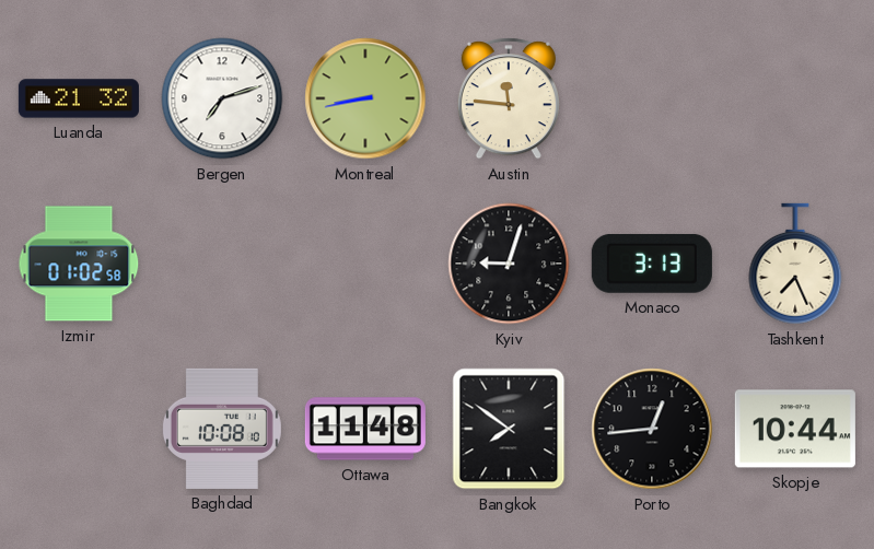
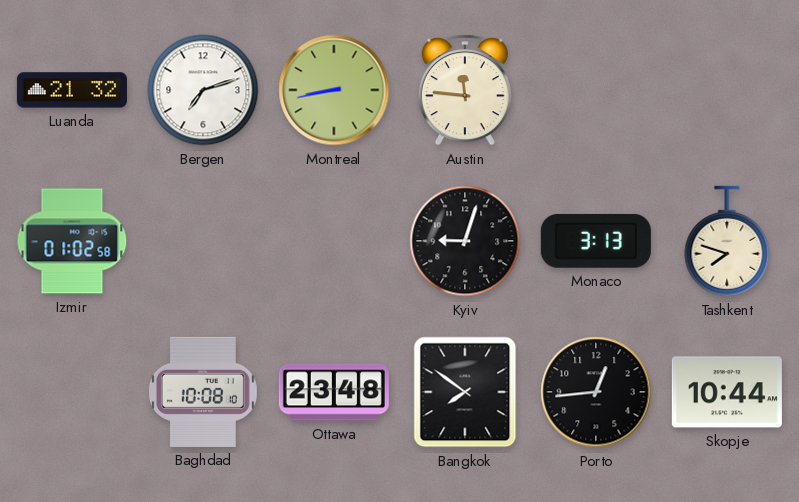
Tashkent: 7:26 -> 7:48 (727, 241)
Ottawa: 11:48 -> 23:48 (334, 392)
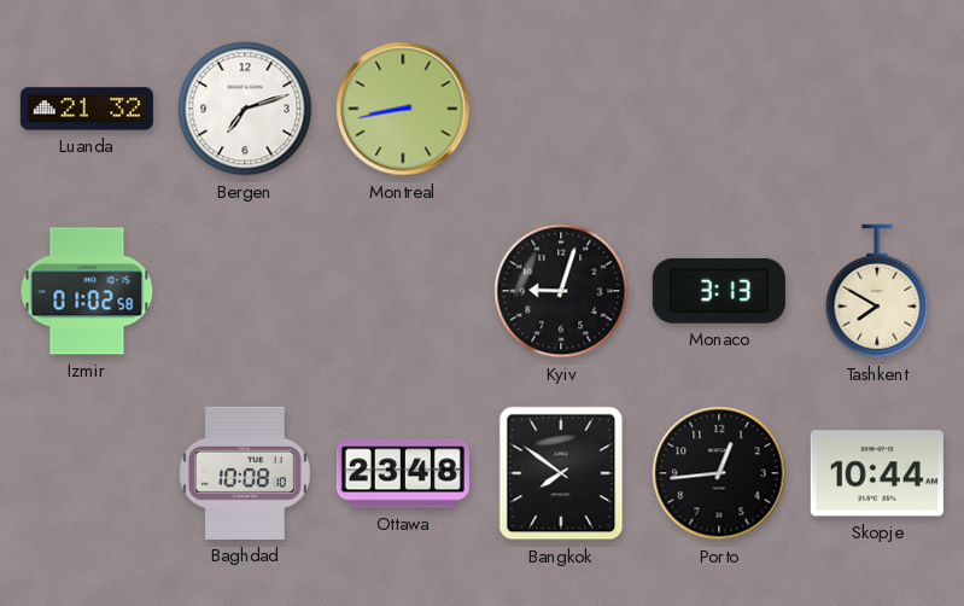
Austin: 11:46 -> none (465, 90)
Tashkent: 7:48 -> 7:50 (877, 291)
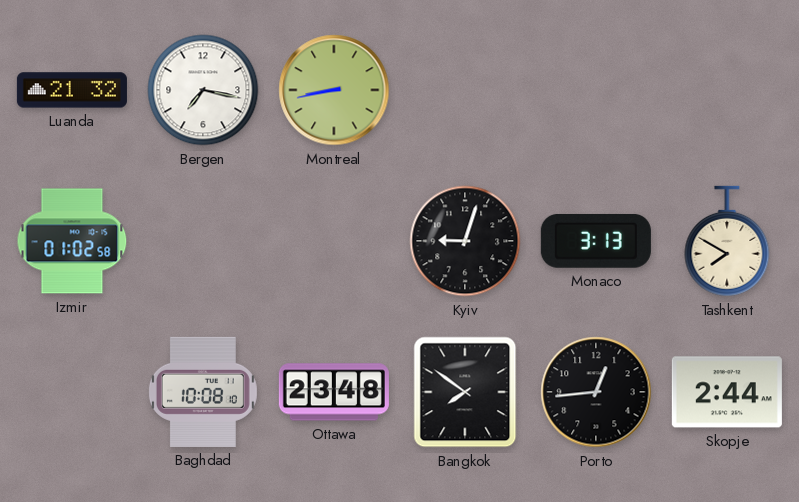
Bergen: 7:12 -> 7:17 (203, 90)
Skopje: 10:44 -> 2:44 (727, 392)
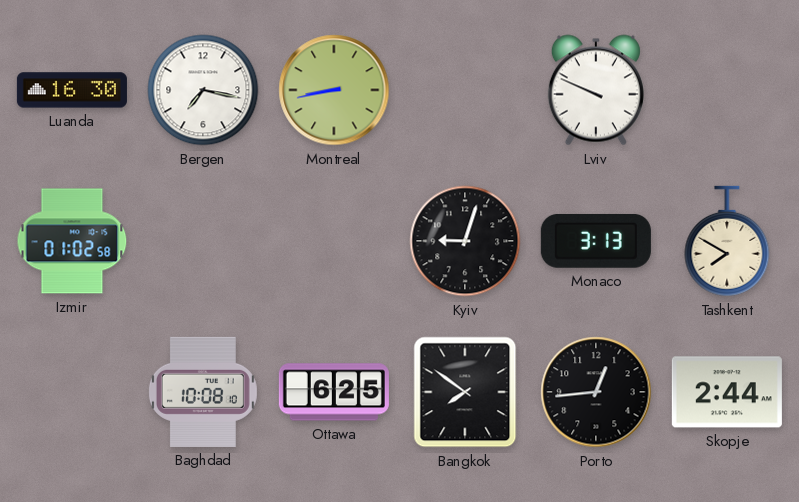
Luanda: 21:32 -> 16:30 (72, 90)
Lviv: none -> 9:49 (596, 90)
Ottawa: 23:48 -> 6:25 (334, 392)
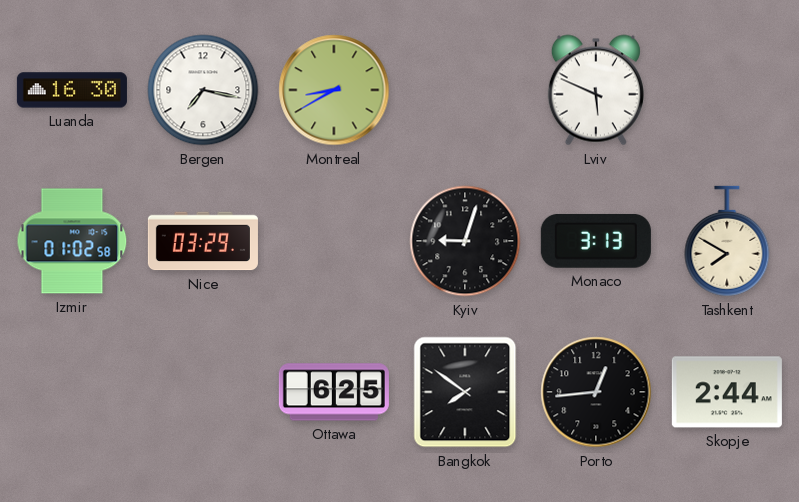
Montreal: 8:43 -> 8:40 (334, 90)
Lviv: 9:49 -> 5:49 (596, 90)
Nice: none -> 03:29 (203, 241)
Baghdad: 10:08 -> none (203, 392)
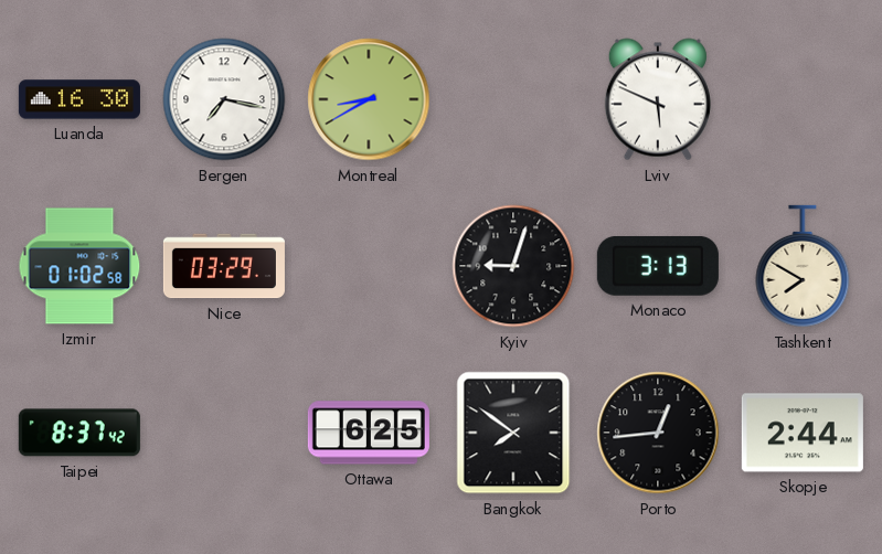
Taipei: none -> 8:37 (79, 433)
